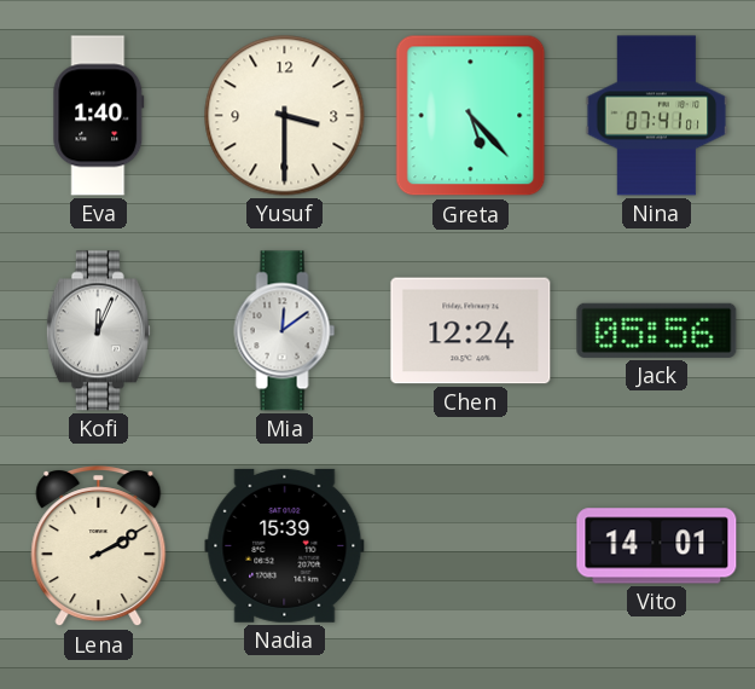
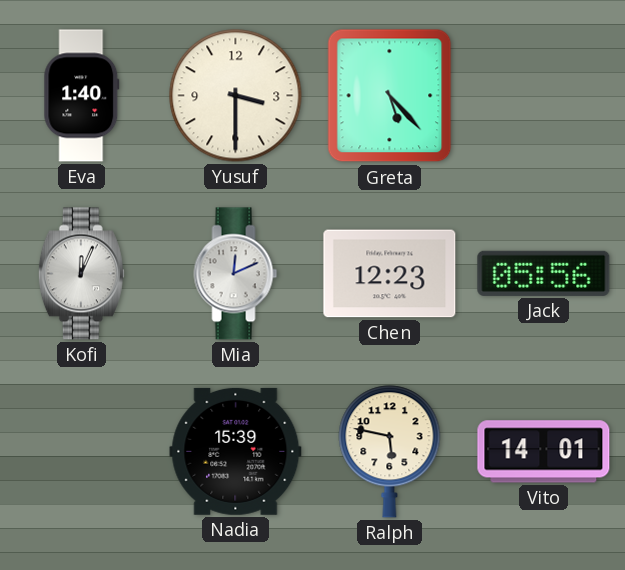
Nina: 07:41 -> none (657, 116)
Mia: 12:09 -> 12:11 (236, 274)
Chen: 12:24 -> 12:23 (390, 274)
Lena: 2:10 -> none (99, 546)
Ralph: none -> 5:47 (390, 452)
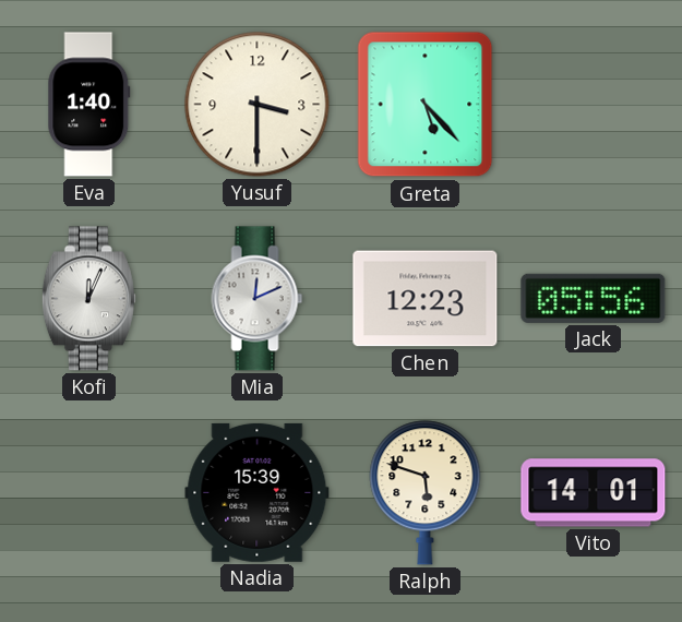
Ralph: 5:47 -> 5:48 (426, 493)
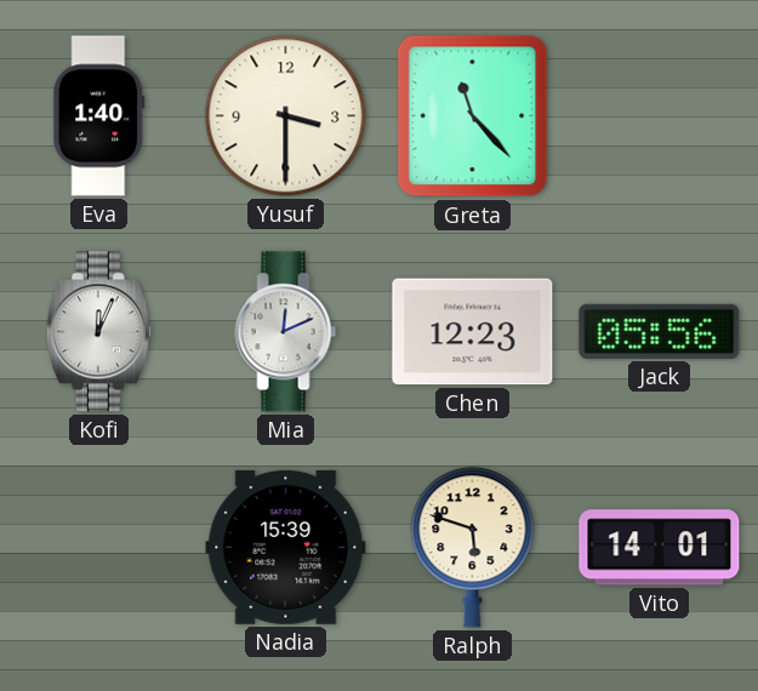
Greta: 5:23 -> 11:23 (473, 116)
